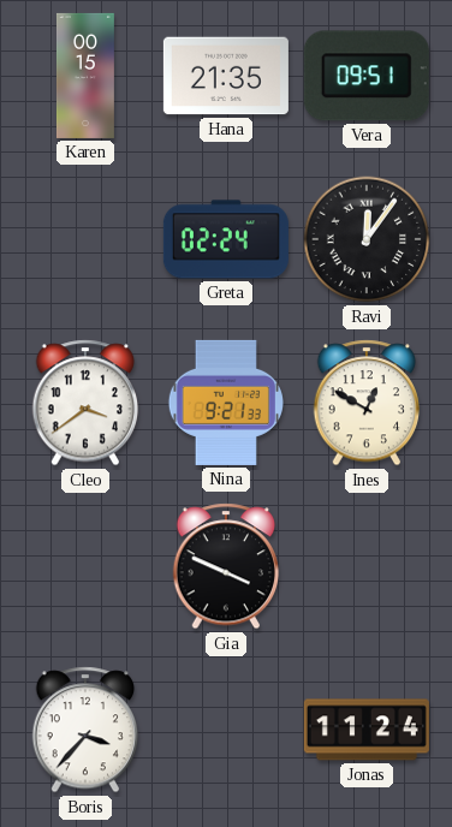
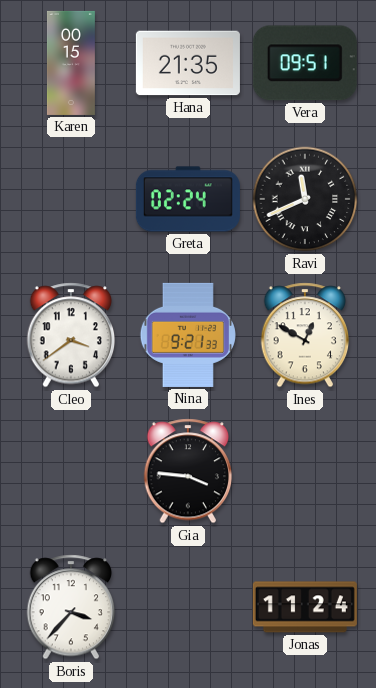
Ravi: 12:06 -> 11:41 (305, 199)
Gia: 3:49 -> 3:46 (188, 471)
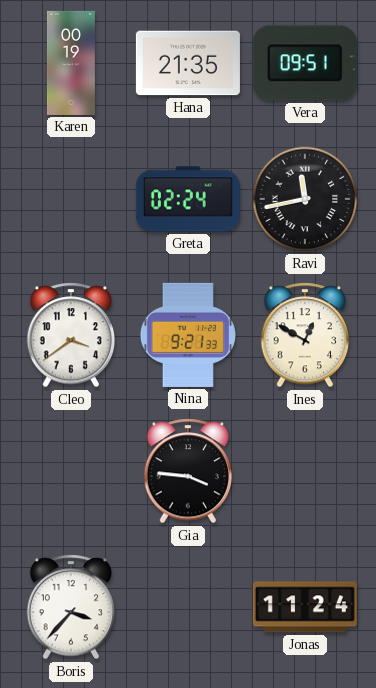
Karen: 00:15 -> 00:19 (71, 63)
Ravi: 11:41 -> 11:43 (305, 199)
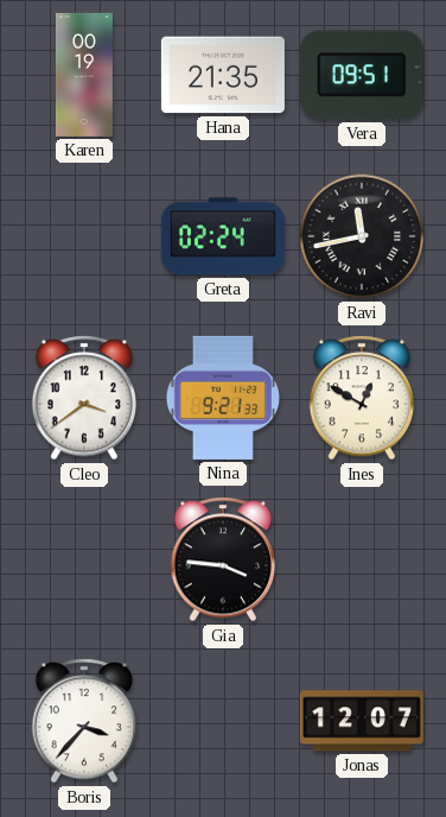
Jonas: 11:24 -> 12:07 (362, 721)
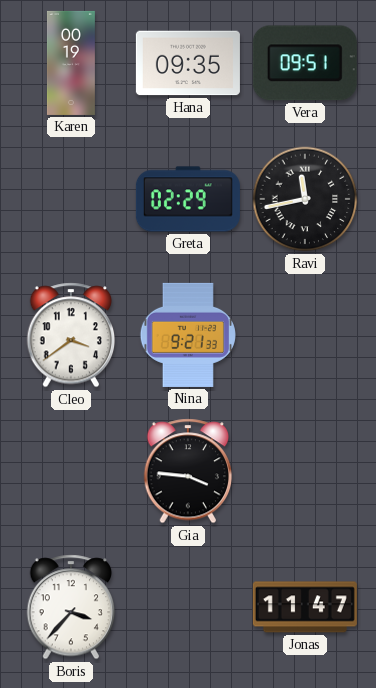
Hana: 21:35 -> 09:35 (188, 63)
Greta: 02:24 -> 02:29 (188, 199)
Ines: 12:50 -> none (362, 398)
Jonas: 12:07 -> 11:47 (305, 607)
